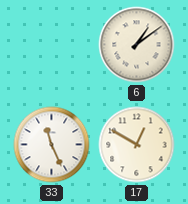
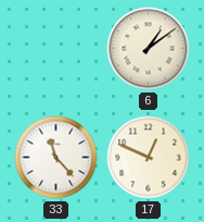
33: 11:26 -> 11:23 (56, 158)
17: 12:50 -> 12:49 (149, 158)
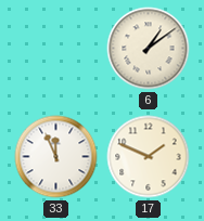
33: 11:23 -> 11:56 (56, 157)
17: 12:49 -> 1:49 (149, 157)
